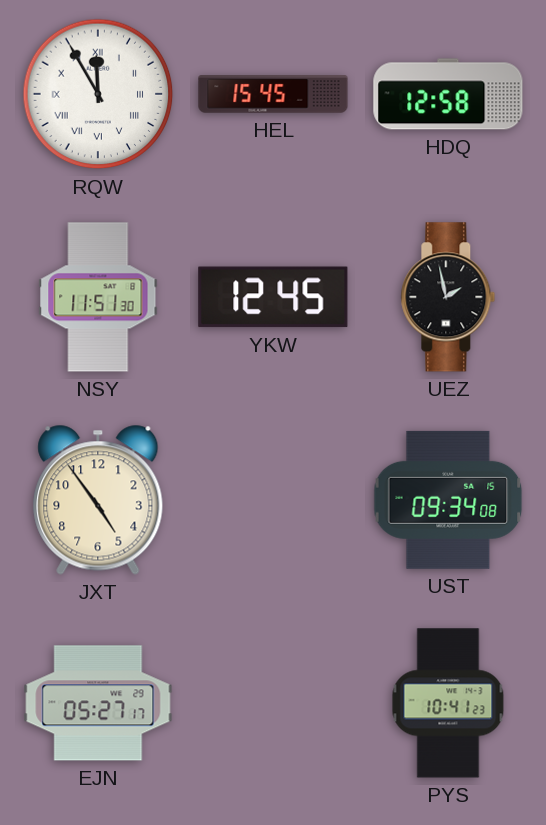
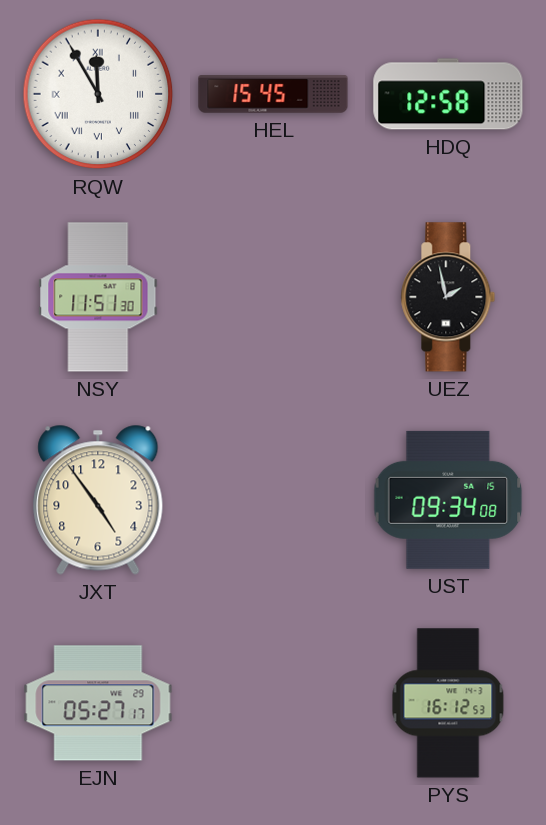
YKW: 12:45 -> none (273, 297)
PYS: 10:41 -> 16:12 (448, 703)
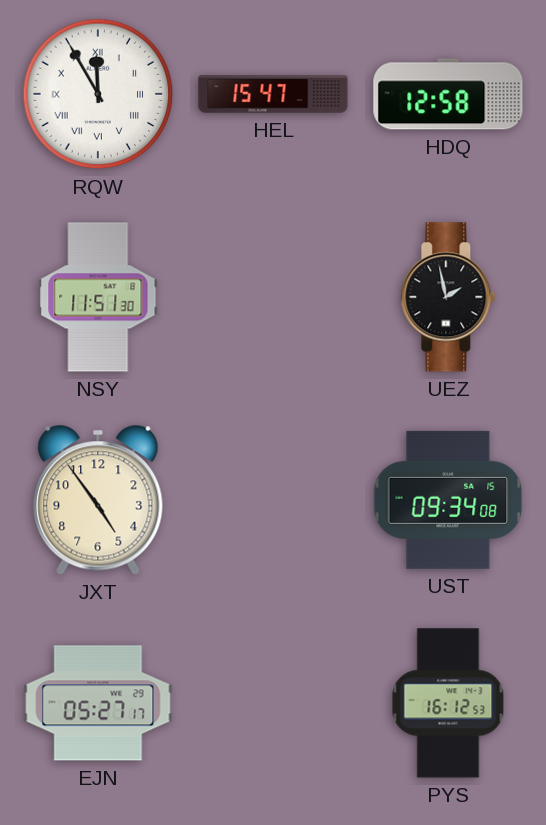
HEL: 15:45 -> 15:47 (273, 94)
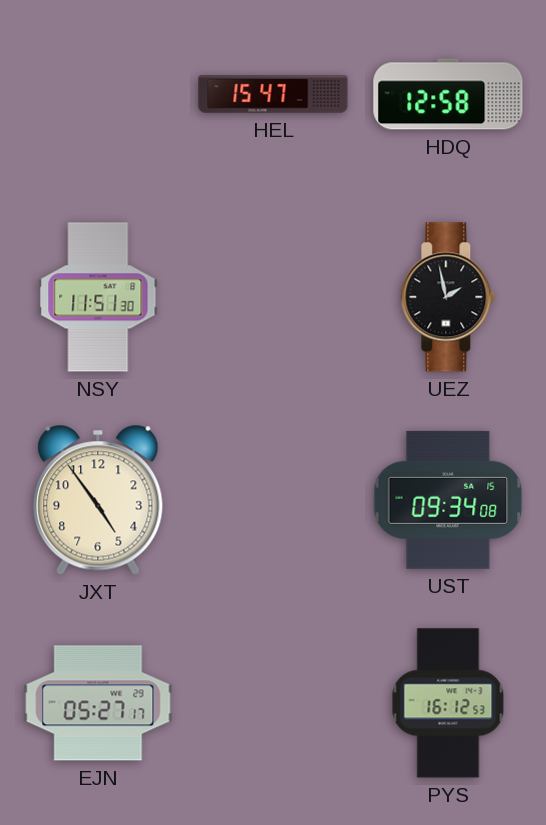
RQW: 11:55 -> none (98, 94)
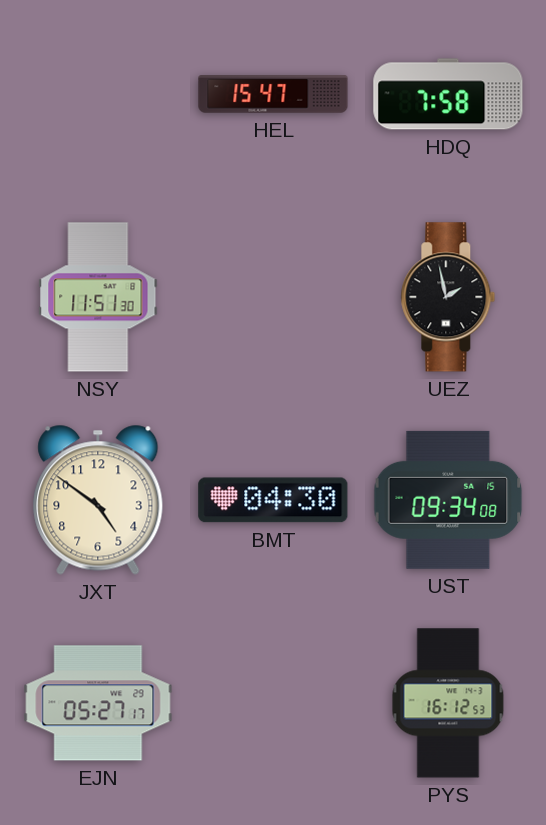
HDQ: 12:58 -> 7:58 (448, 94)
JXT: 4:54 -> 4:51 (98, 500)
BMT: none -> 04:30 (273, 500)
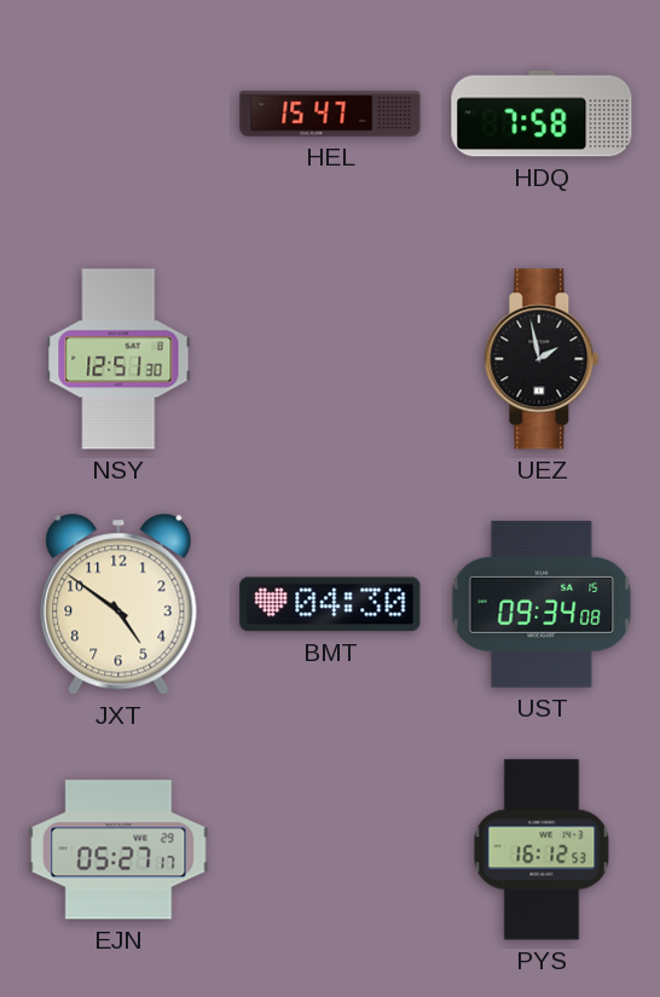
NSY: 11:51 -> 12:51 (118, 359)
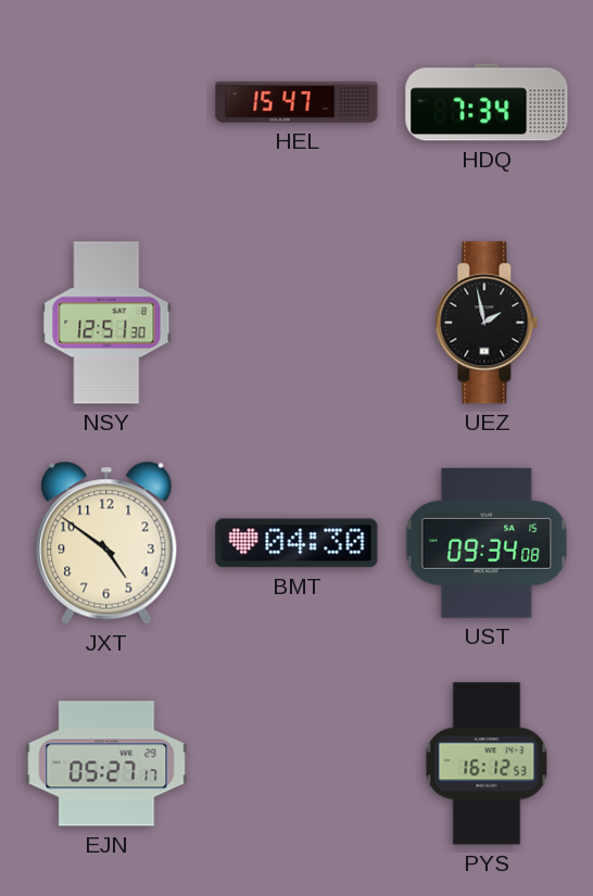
HDQ: 7:58 -> 7:34 (487, 102)
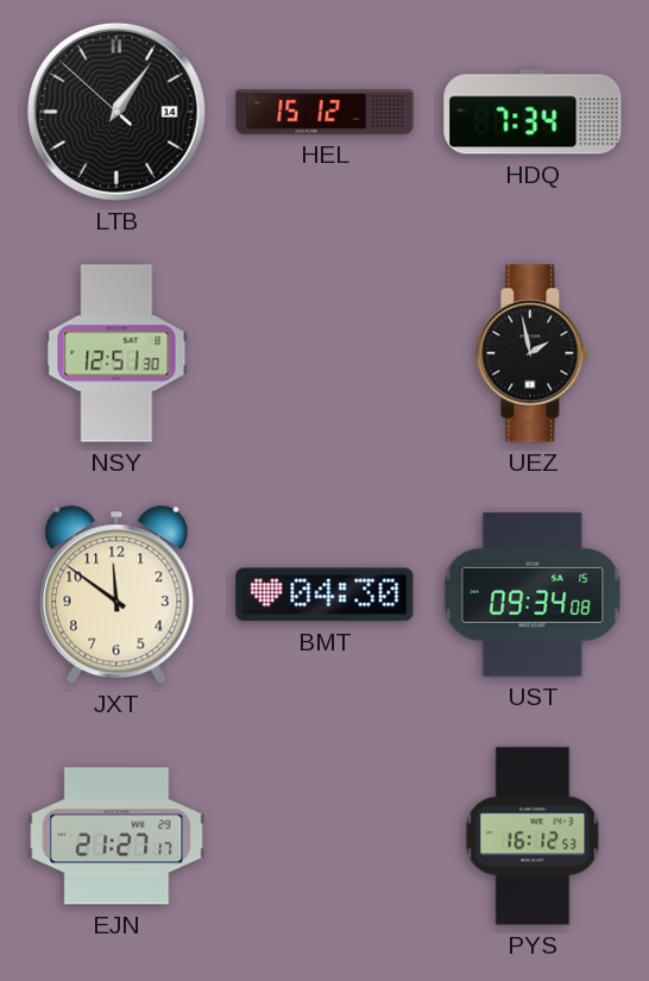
LTB: none -> 1:05 (116, 112)
HEL: 15:47 -> 15:12 (324, 112)
JXT: 4:51 -> 11:51 (116, 595)
EJN: 05:27 -> 21:27 (116, 836)
